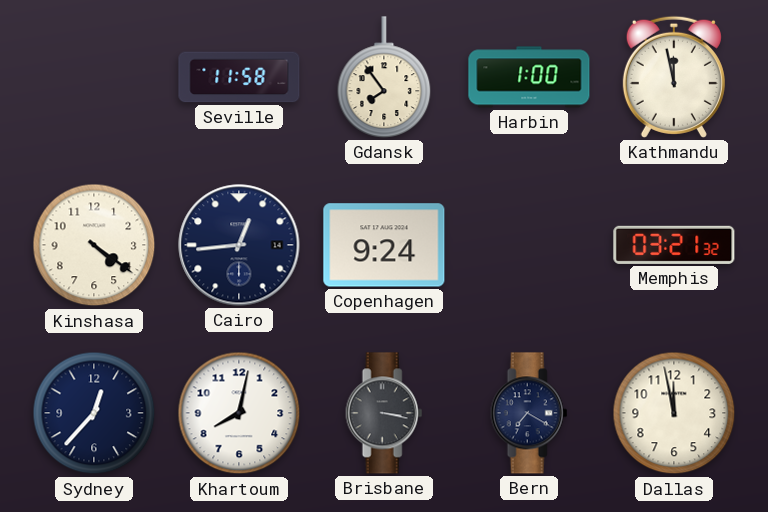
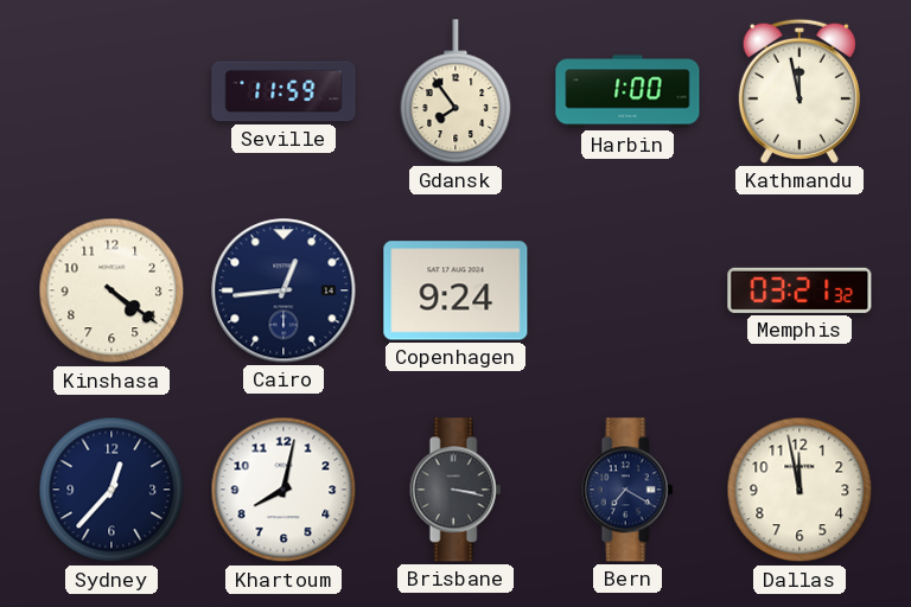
Seville: 11:58 -> 11:59 (284, 91)
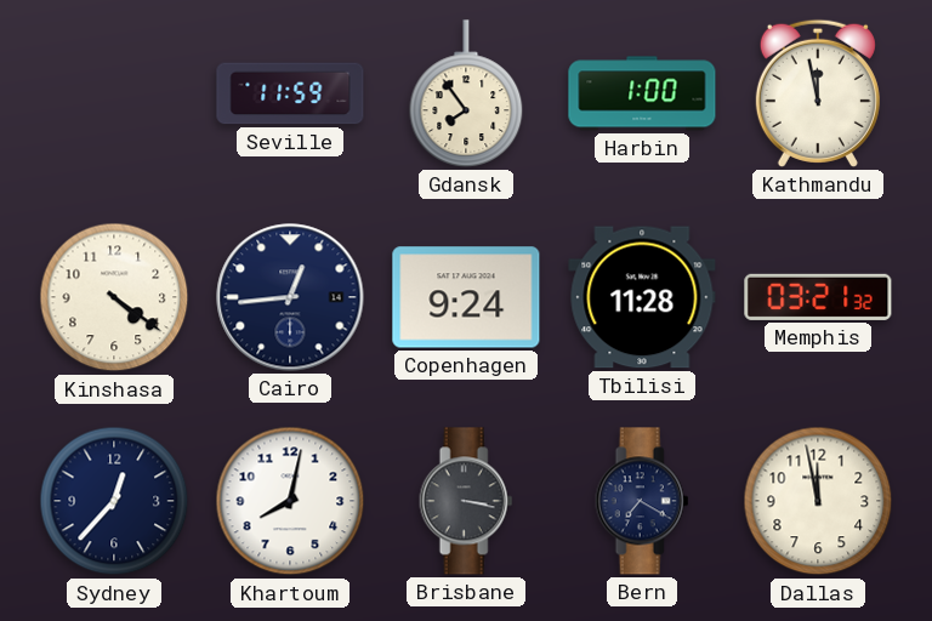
Tbilisi: none -> 11:28 (642, 297)
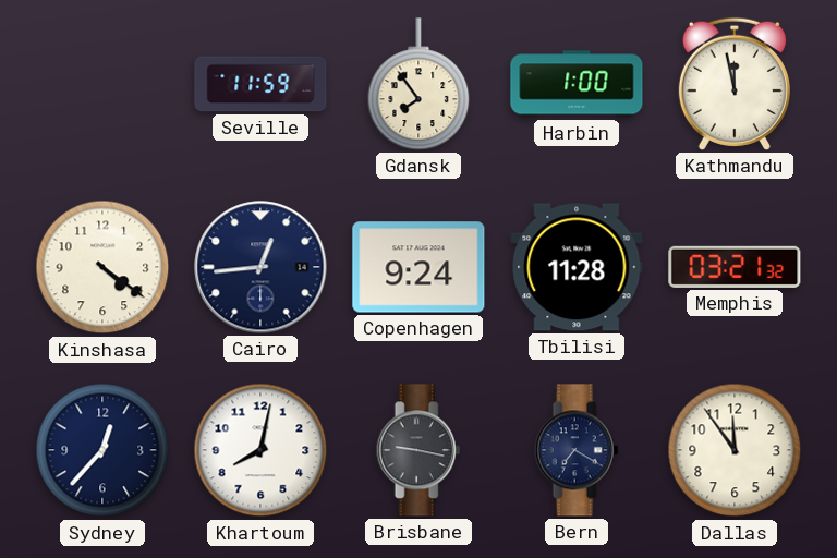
Brisbane: 3:17 -> 9:17 (418, 450)
Dallas: 11:58 -> 11:54 (735, 450)
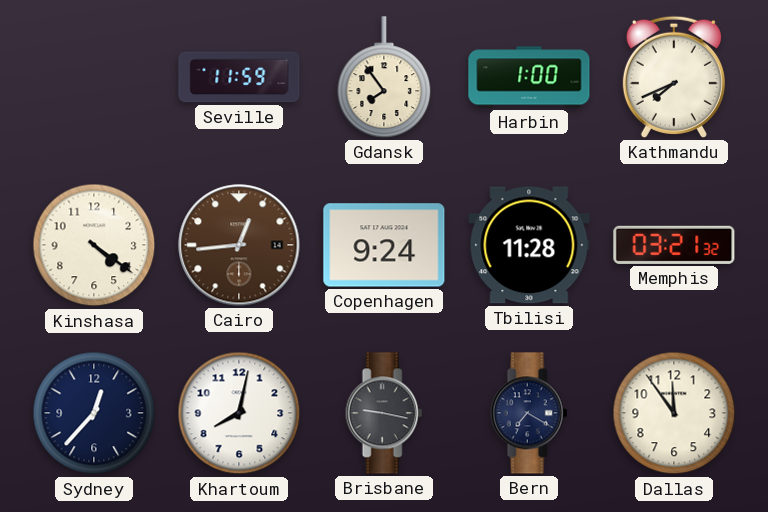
Kathmandu: 11:58 -> 7:41 (674, 77)
Cairo dial: navy -> brown (239, 245)
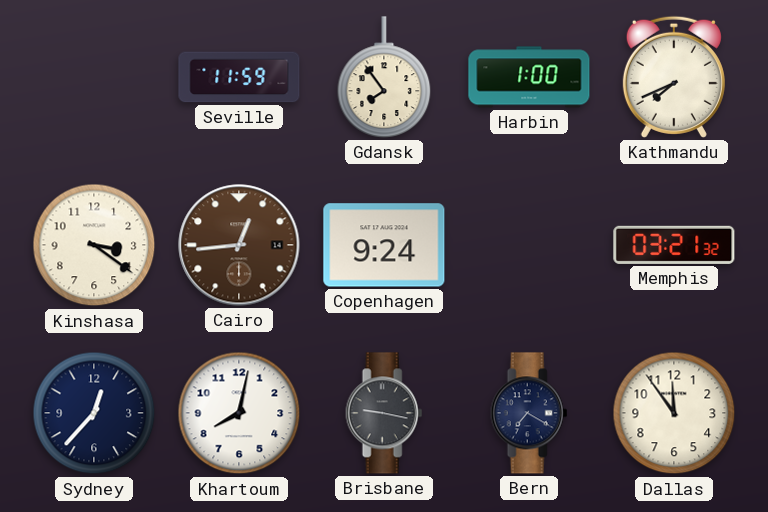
Kinshasa: 4:21 -> 3:21 (94, 245)
Tbilisi: 11:28 -> none (529, 245)
